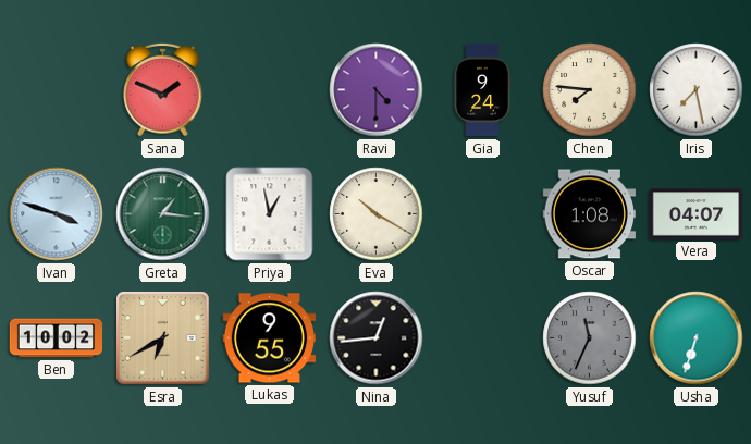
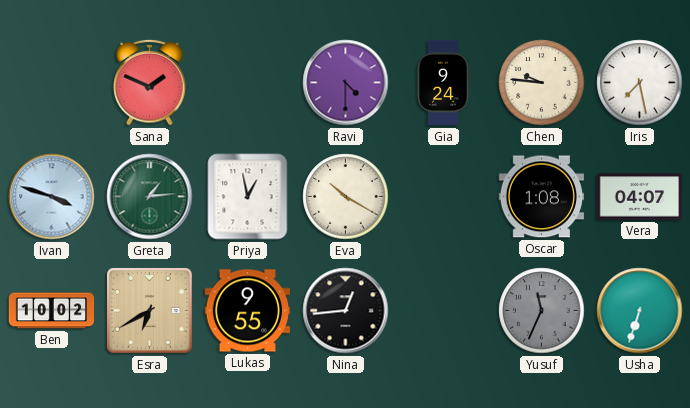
Chen: 7:46 -> 9:46 (542, 83)
Greta: 1:16 -> 1:14 (150, 197)
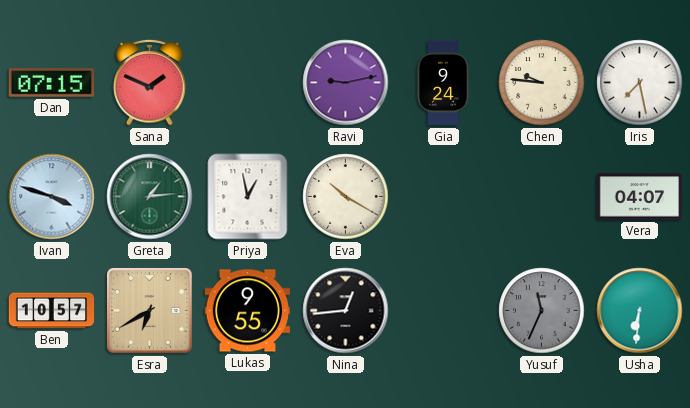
Dan: none -> 07:15 (51, 83)
Ravi: 4:30 -> 9:13 (346, 83)
Oscar: 1:08 -> none (541, 197)
Ben: 10:02 -> 10:57 (52, 311)
Usha: 6:33 -> 6:31 (640, 311)
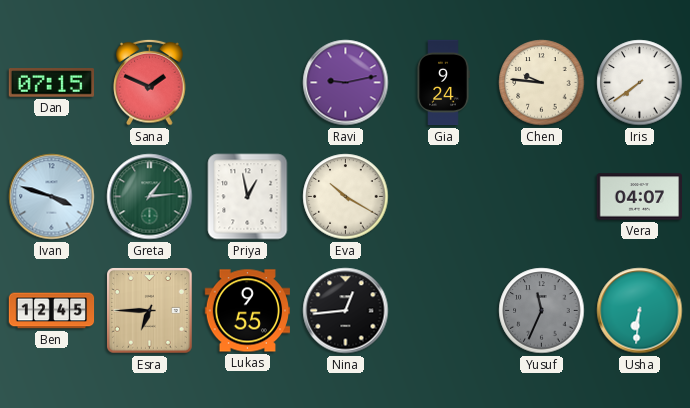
Iris: 7:28 -> 7:39 (640, 83)
Ben: 10:57 -> 12:45 (52, 311)
Esra: 6:40 -> 6:45 (150, 311)
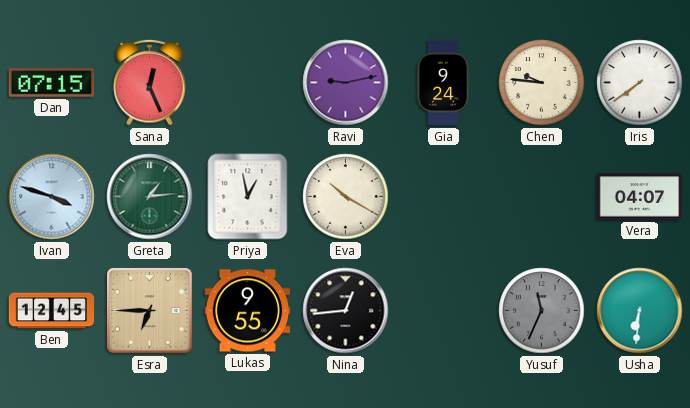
Sana: 1:49 -> 12:26 (150, 82)
